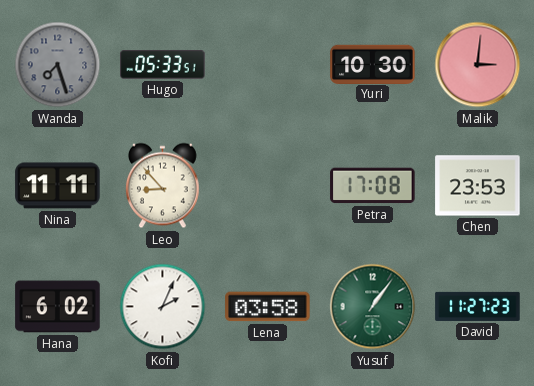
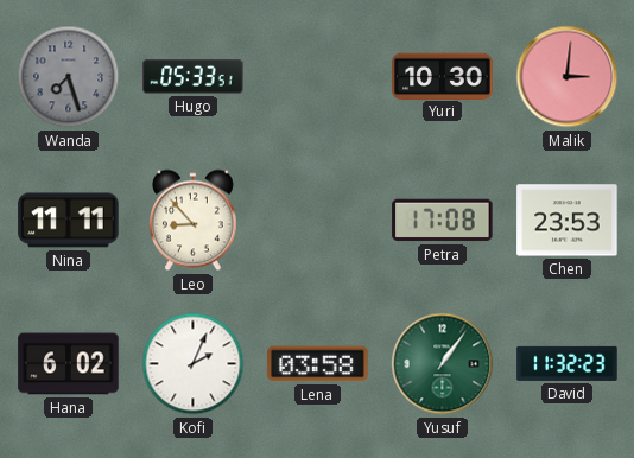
David: 11:27 -> 11:32 (568, 363)
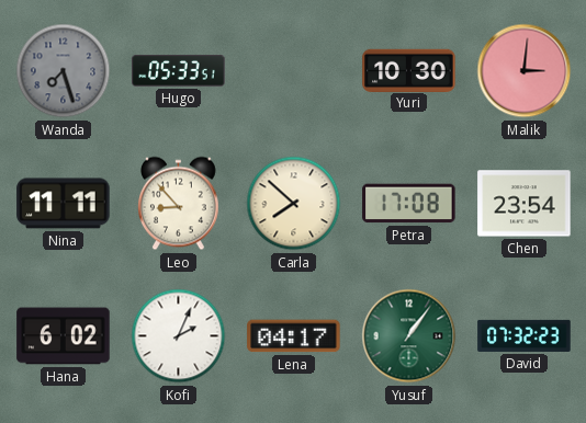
Carla: none -> 7:52 (294, 204)
Chen: 23:53 -> 23:54 (525, 204)
Lena: 03:58 -> 04:17 (294, 336)
David: 11:32 -> 07:32 (525, 335)
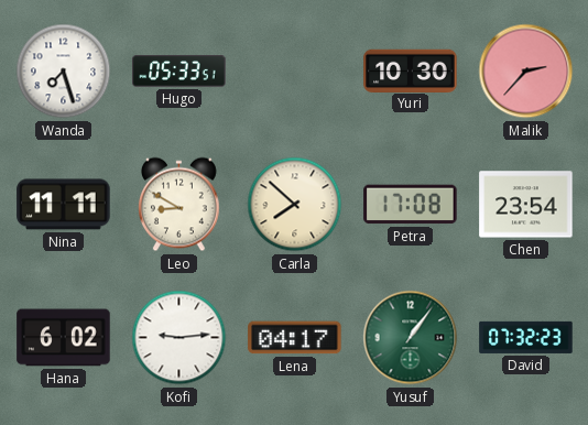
Wanda dial: grey -> white (64, 72)
Malik: 3:01 -> 2:37 (526, 72)
Leo: 8:53 -> 8:50 (178, 205)
Kofi: 2:04 -> 9:14 (179, 338)
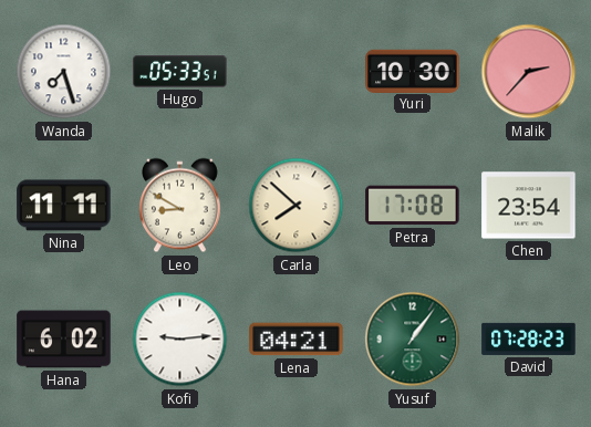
Lena: 04:17 -> 04:21 (297, 340)
David: 07:32 -> 07:28 (529, 339)
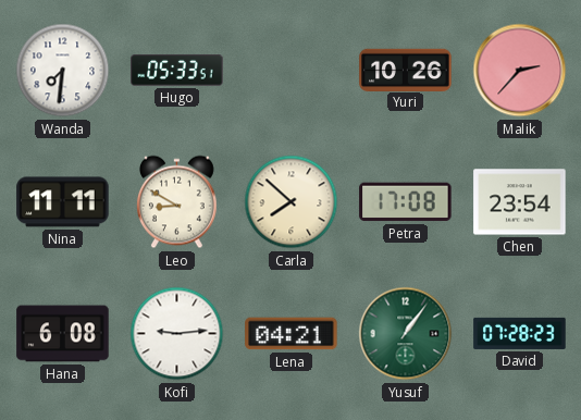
Wanda: 7:27 -> 7:31 (63, 71)
Yuri: 10:30 -> 10:26 (406, 70)
Hana: 6:02 -> 6:08 (63, 334)
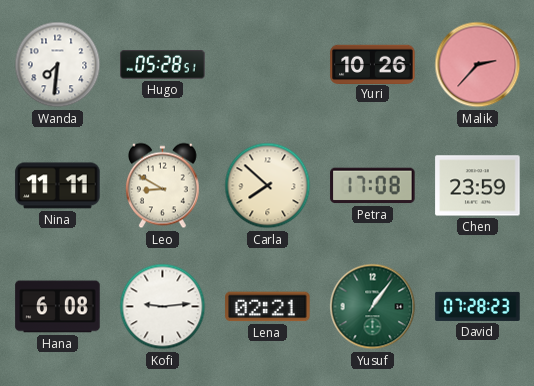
Hugo: 05:33 -> 05:28 (163, 65)
Chen: 23:54 -> 23:59 (478, 186)
Lena: 04:21 -> 02:21 (268, 307)
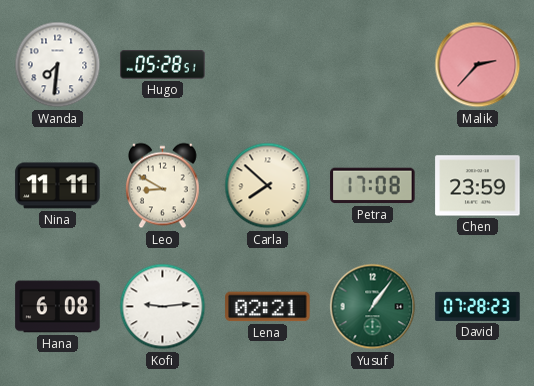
Yuri: 10:26 -> none (373, 64)
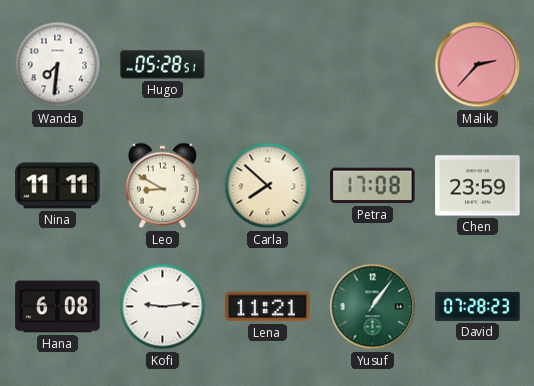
Lena: 02:21 -> 11:21 (268, 307)
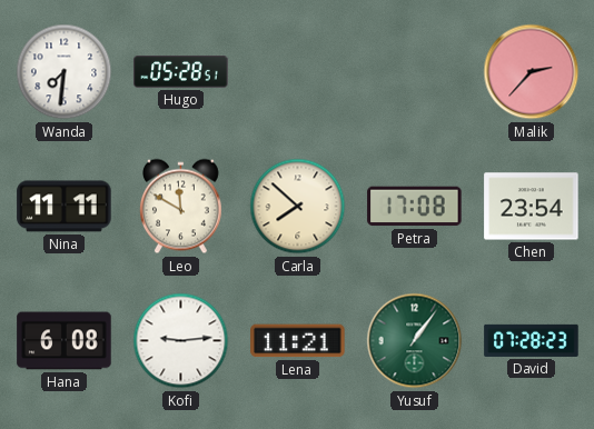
Leo: 8:50 -> 11:50 (180, 207)
Chen: 23:59 -> 23:54 (532, 207)
